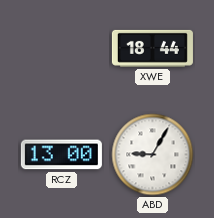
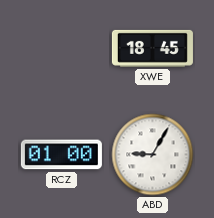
XWE: 18:44 -> 18:45 (152, 48)
RCZ: 13:00 -> 01:00 (61, 155)
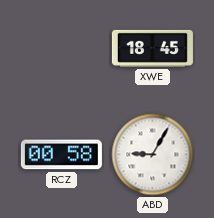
RCZ: 01:00 -> 00:58 (61, 155)
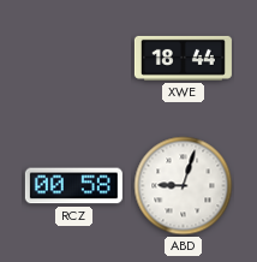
XWE: 18:45 -> 18:44 (183, 58)
ABD: 9:05 -> 9:03 (184, 186)
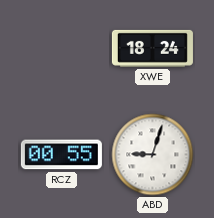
XWE: 18:44 -> 18:24 (152, 48)
RCZ: 00:58 -> 00:55 (61, 155)
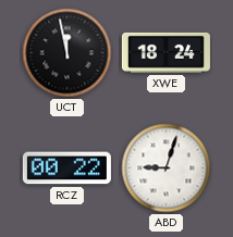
UCT: none -> 11:58 (68, 53)
RCZ: 00:55 -> 00:22 (66, 169)
